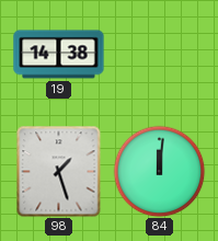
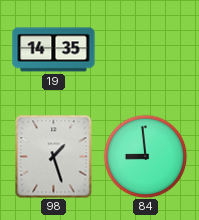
19: 14:38 -> 14:35 (54, 50)
84: 12:01 -> 8:59 (145, 156)
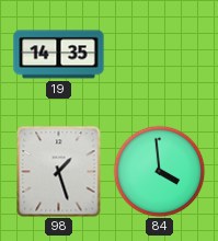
84: 8:59 -> 3:59 (159, 171)
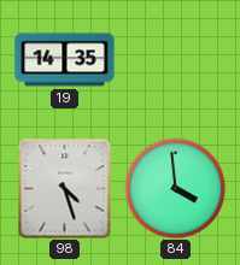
98: 1:27 -> 4:27 (65, 188)
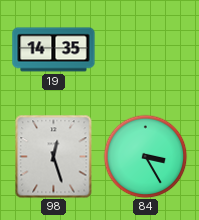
98: 4:27 -> 12:27 (54, 156)
84: 3:59 -> 3:25 (145, 156)
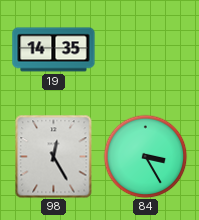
98: 12:27 -> 12:25 (54, 156)
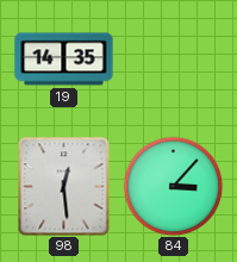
98: 12:25 -> 12:29 (64, 186)
84: 3:25 -> 3:07 (173, 186)
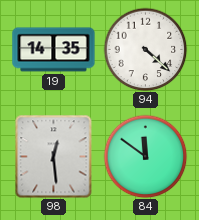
94: none -> 4:22 (145, 49)
84: 3:07 -> 11:51 (145, 156)
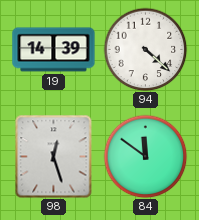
19: 14:35 -> 14:39 (54, 50)
98: 12:29 -> 12:27 (54, 156)
